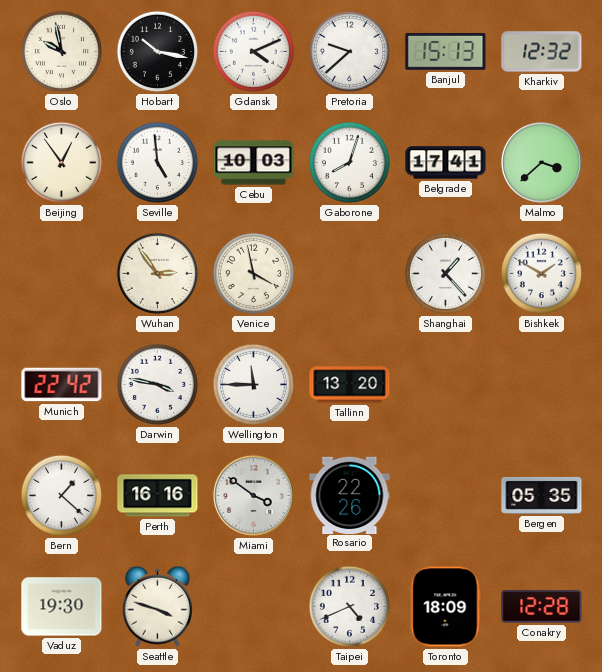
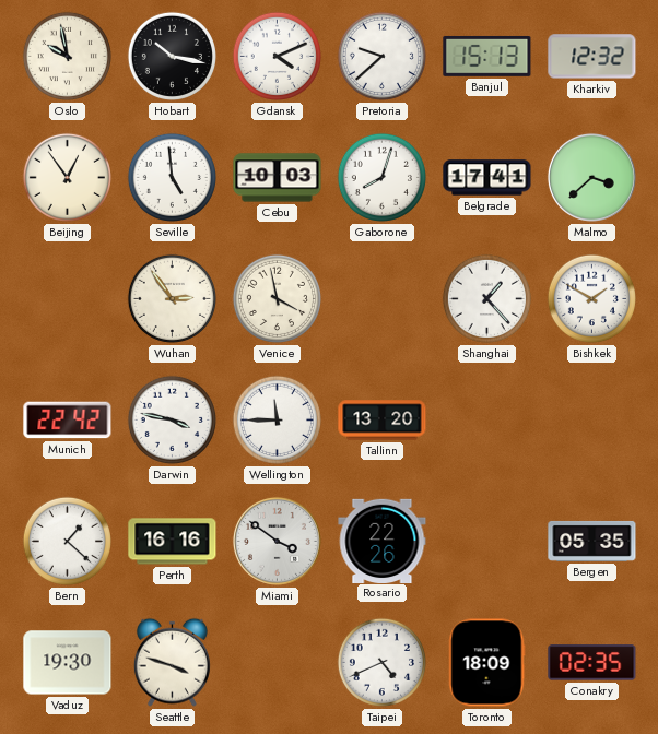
Conakry: 12:28 -> 02:35 (592, 663)
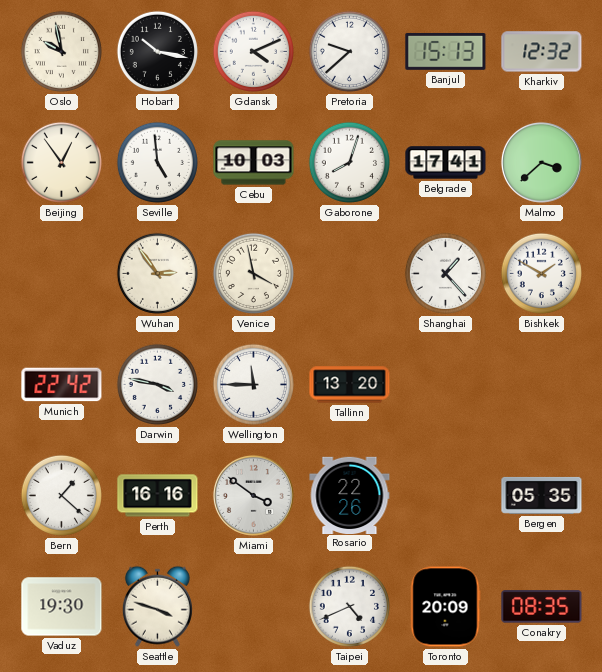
Toronto: 18:09 -> 20:09 (445, 607)
Conakry: 02:35 -> 08:35 (542, 607)
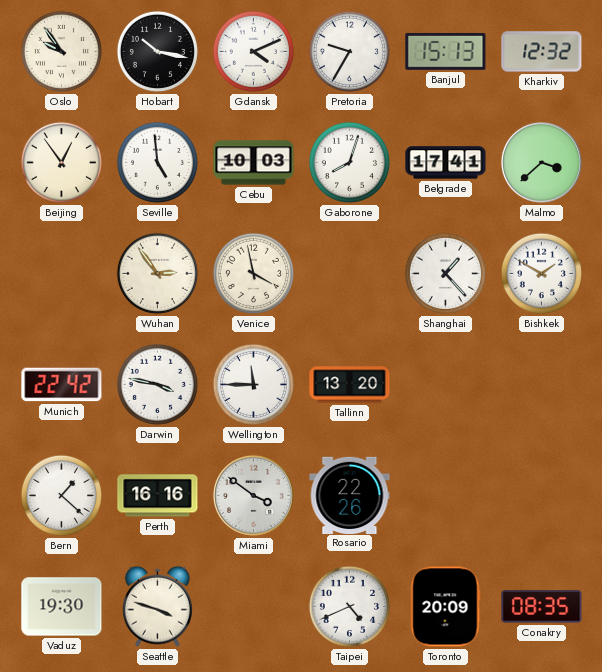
Oslo: 9:58 -> 9:54 (61, 51)
Pretoria: 9:38 -> 9:35 (349, 51)
Bergen: 05:35 -> none (542, 495)
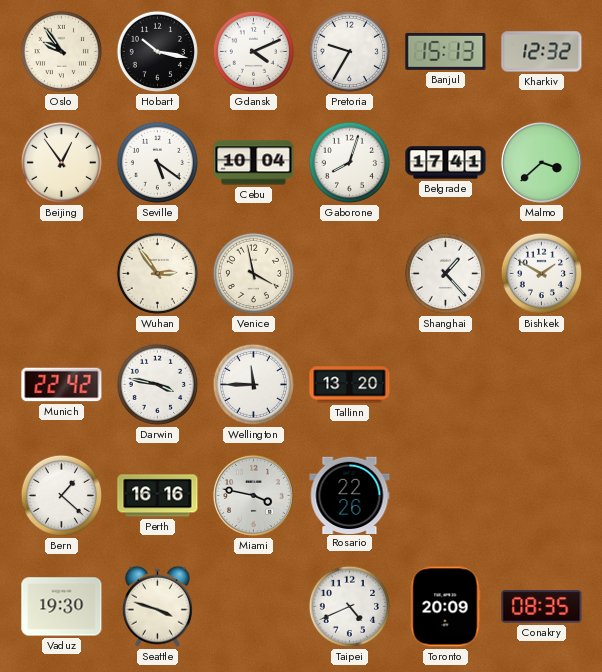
Seville: 4:59 -> 5:21 (157, 162)
Cebu: 10:03 -> 10:04 (254, 163)
Miami: 3:51 -> 3:47 (253, 495)
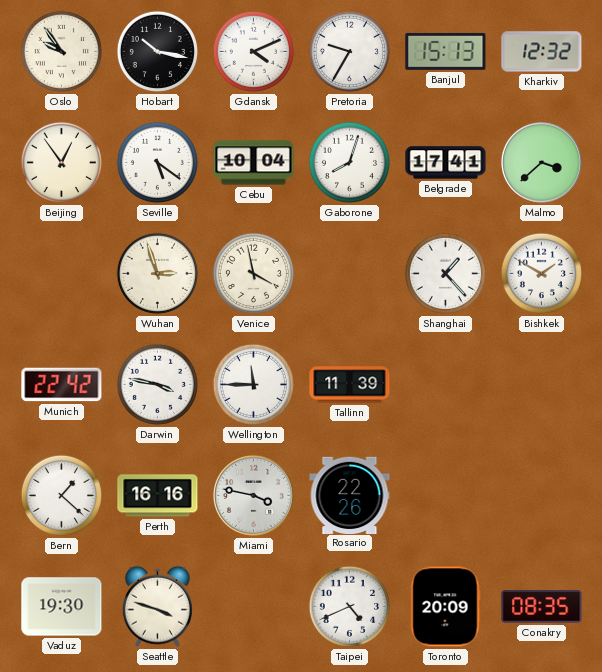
Wuhan: 2:54 -> 2:57 (157, 273)
Tallinn: 13:20 -> 11:39 (350, 385)
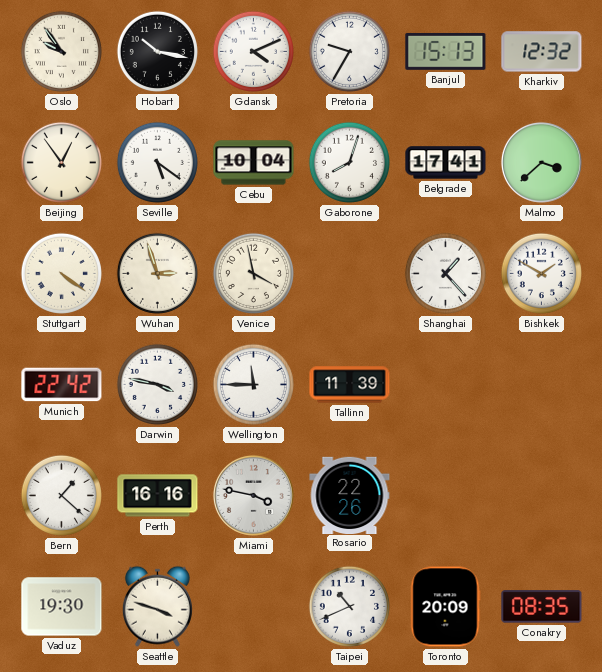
Stuttgart: none -> 4:21 (61, 273)
Taipei: 4:41 -> 10:41 (349, 606)
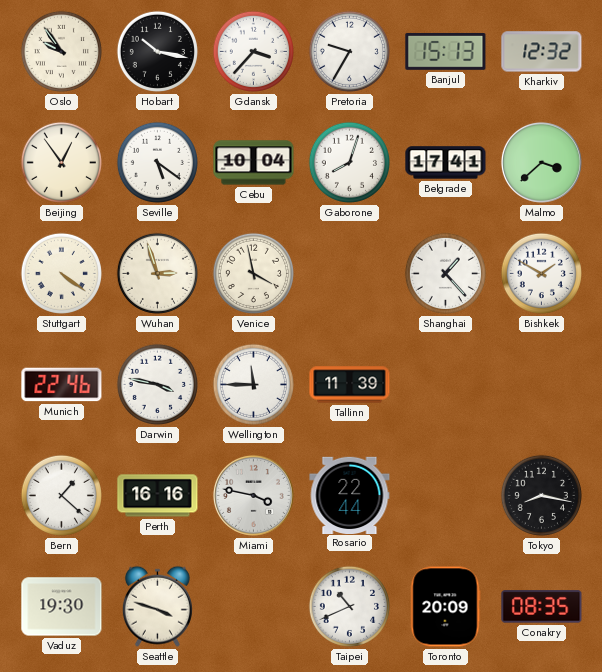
Gdansk: 4:11 -> 3:37 (253, 51)
Munich: 22:42 -> 22:46 (62, 385)
Rosario: 22:26 -> 22:44 (350, 495)
Tokyo: none -> 8:17 (541, 495)
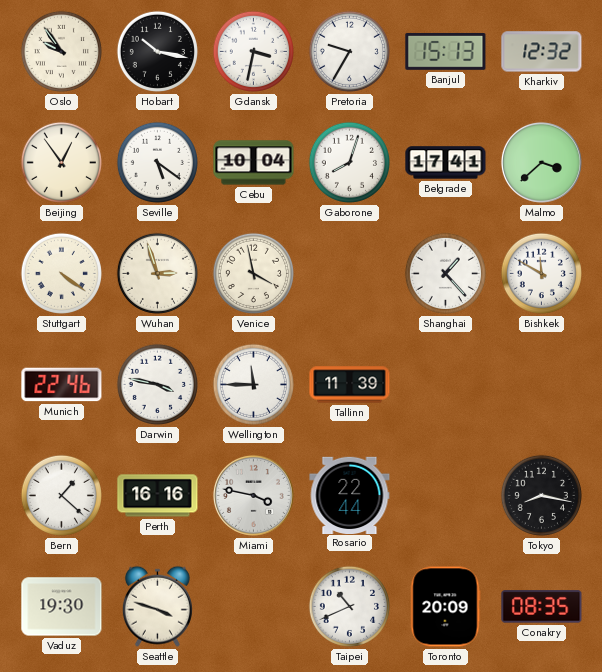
Gdansk: 3:37 -> 3:32 (253, 51)
Bishkek: 1:50 -> 11:50 (541, 273)
